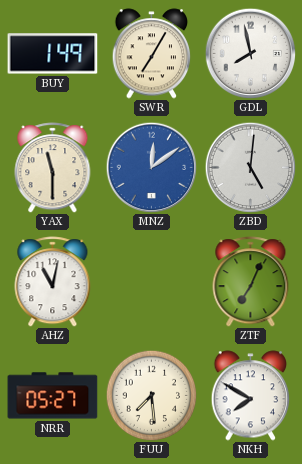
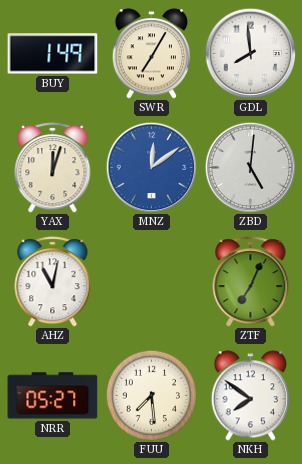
GDL: 7:58 -> 7:59 (250, 53)
YAX: 11:30 -> 12:03 (53, 168)
NKH: 7:50 -> 7:51 (251, 396)
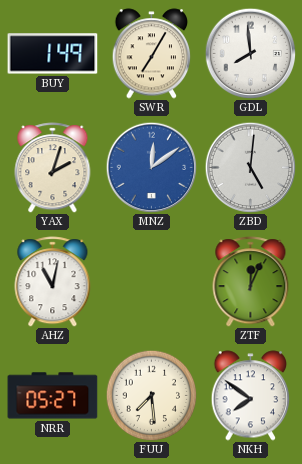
YAX: 12:03 -> 2:03 (53, 168)
ZTF: 7:04 -> 12:04 (251, 282)
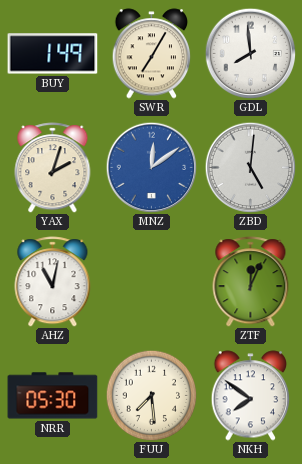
NRR: 05:27 -> 05:30 (53, 396)
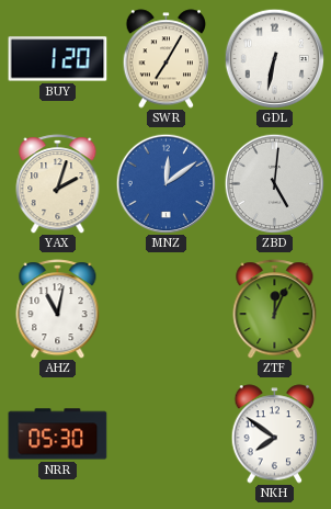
BUY: 1:49 -> 1:20 (58, 59)
GDL: 7:59 -> 6:32 (274, 58)
FUU: 7:29 -> none (151, 395)
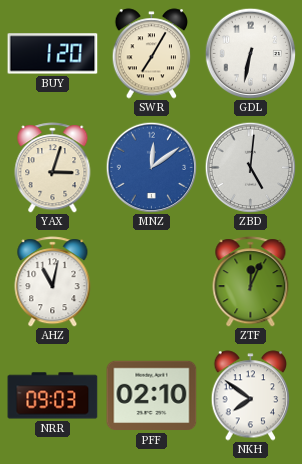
YAX: 2:03 -> 3:03 (53, 168)
NRR: 05:30 -> 09:03 (53, 396)
PFF: none -> 02:10 (152, 396)
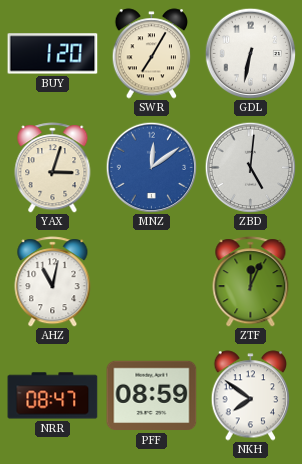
NRR: 09:03 -> 08:47 (53, 396)
PFF: 02:10 -> 08:59 (152, 396)
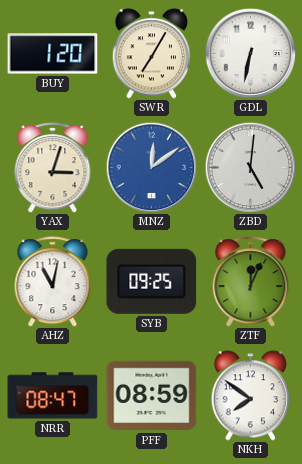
SYB: none -> 09:25 (152, 281)
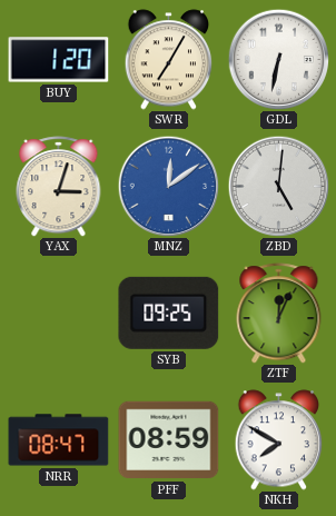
AHZ: 11:02 -> none (53, 282)
NKH: 7:51 -> 7:50 (279, 440)
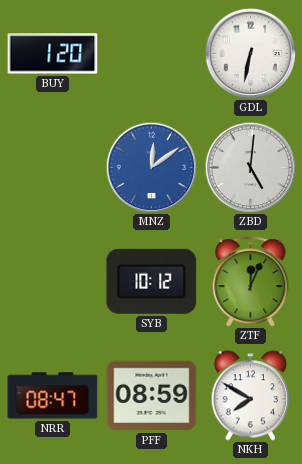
SWR: 7:05 -> none (169, 60)
YAX: 3:03 -> none (59, 187)
SYB: 09:25 -> 10:12 (152, 281)
